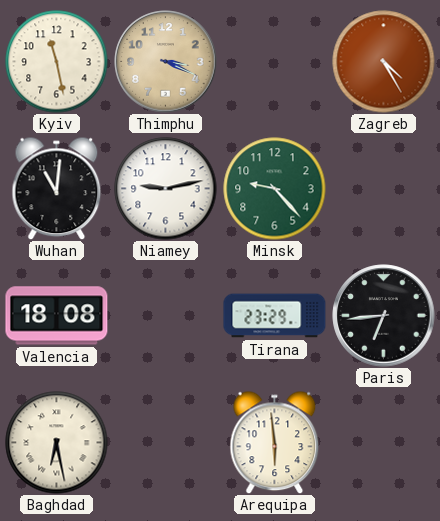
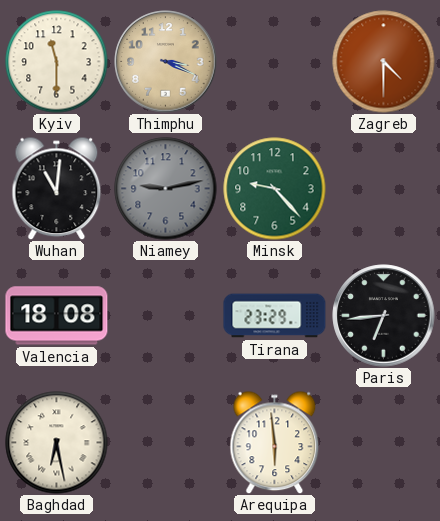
Kyiv: 11:28 -> 11:30 (57, 62)
Zagreb: 4:25 -> 4:30 (384, 62)
Niamey dial: white -> grey (166, 189)
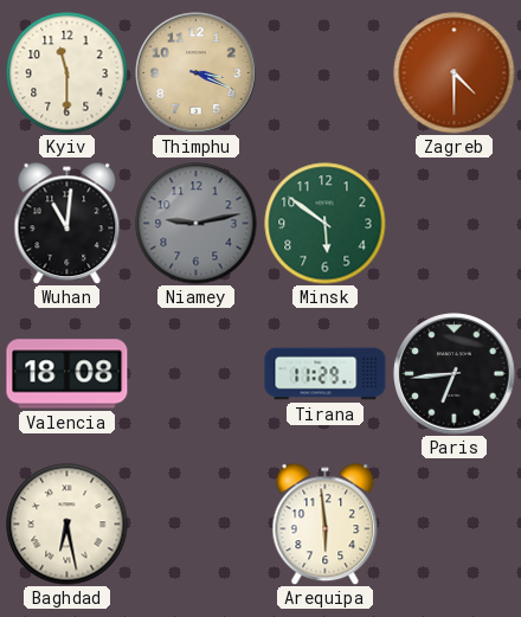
Minsk: 9:23 -> 5:51 (326, 224)
Tirana: 23:29 -> 11:29 (326, 374)
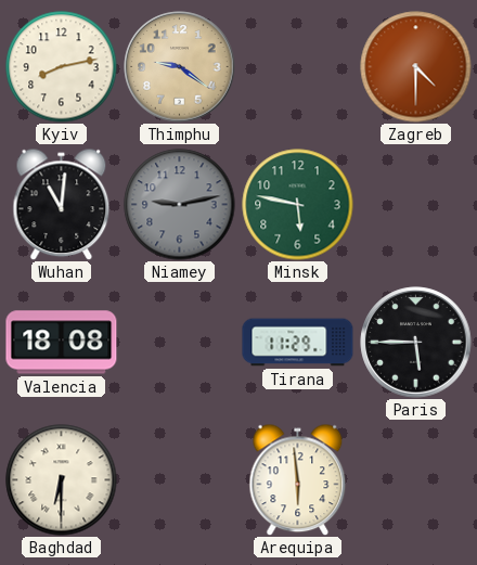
Kyiv: 11:30 -> 8:13 (62, 67)
Thimphu: 3:19 -> 9:21 (180, 67)
Minsk: 5:51 -> 5:47 (298, 205)
Paris: 6:44 -> 5:45 (416, 343)
Baghdad: 6:28 -> 6:30 (62, 480)
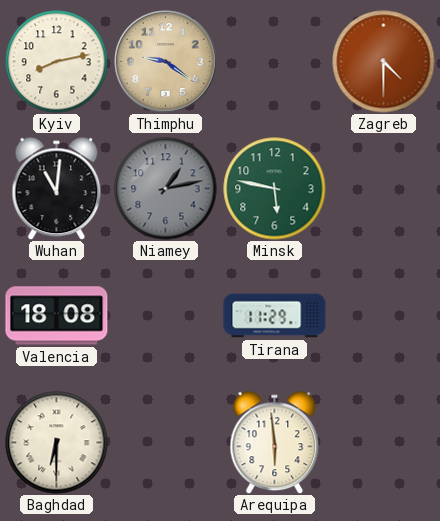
Niamey: 9:13 -> 1:13 (166, 189)
Paris: 5:45 -> none (416, 343)
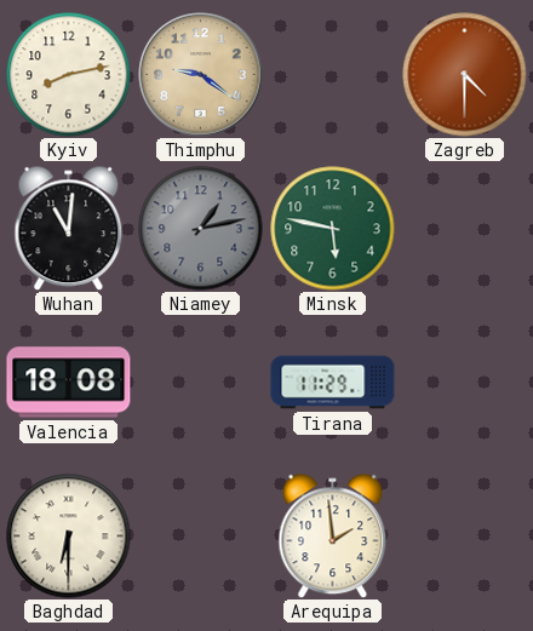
Arequipa: 5:59 -> 1:59 (333, 535)
